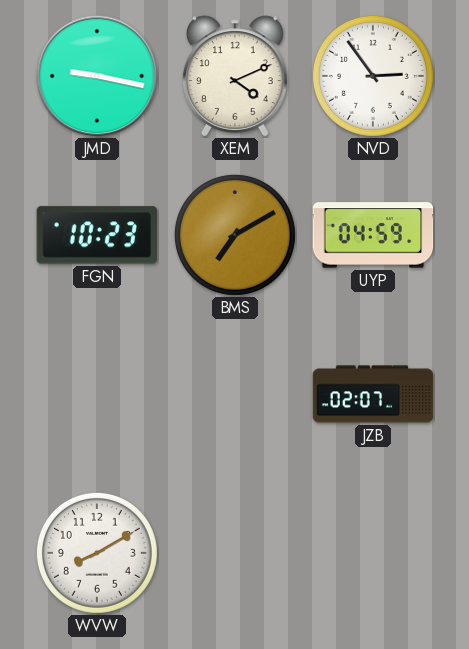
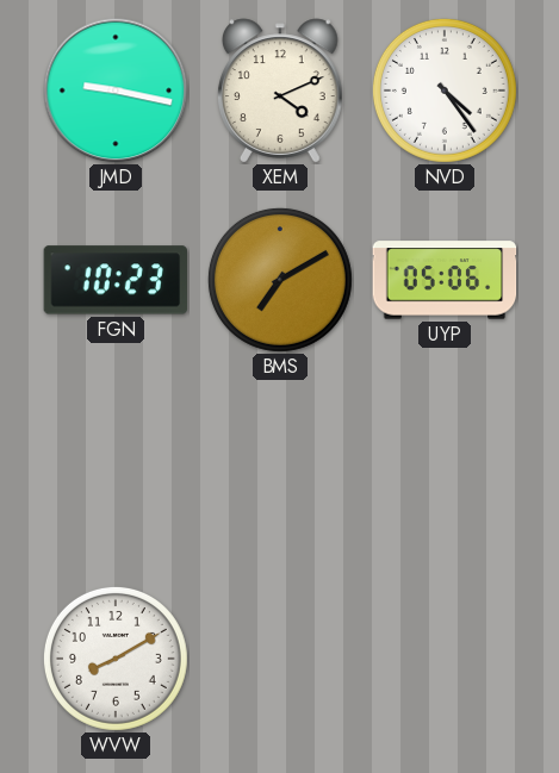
NVD: 2:54 -> 4:24 (445, 91)
UYP: 04:59 -> 05:06 (445, 280)
JZB: 02:07 -> none (373, 394)
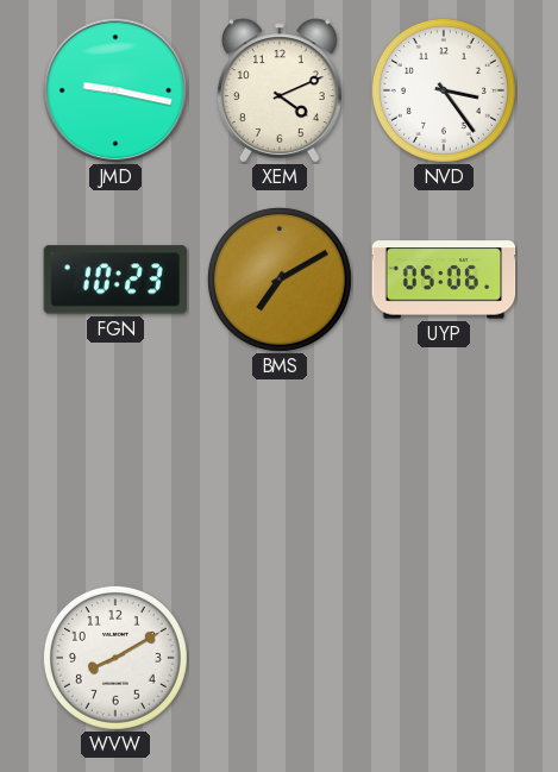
NVD: 4:24 -> 3:24 (444, 90)
